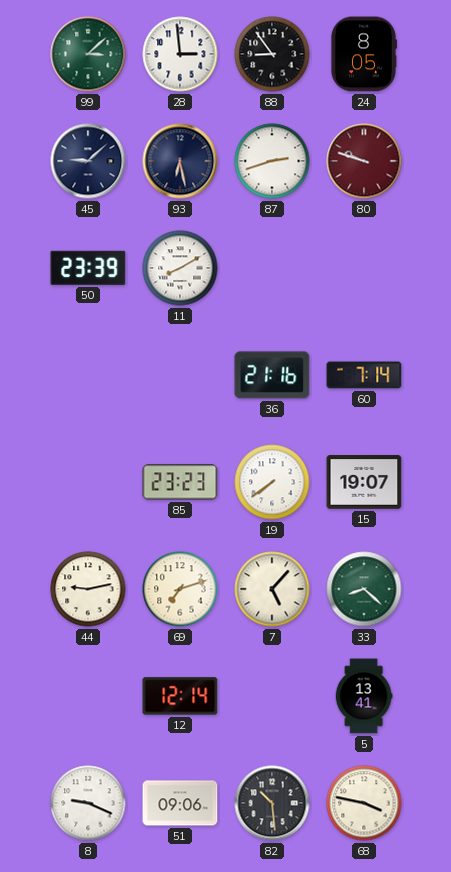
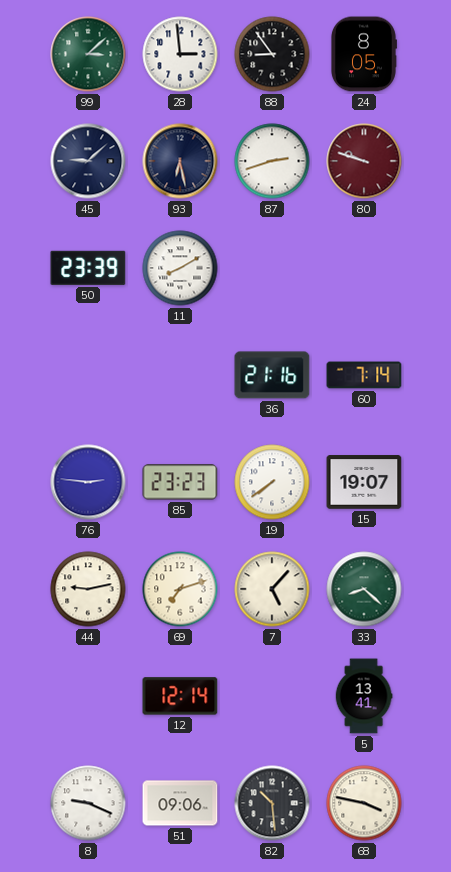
76: none -> 2:46 (88, 482)
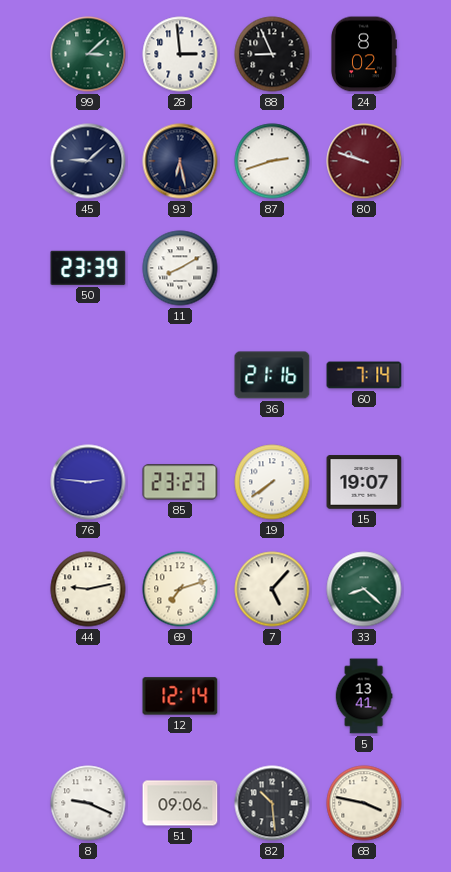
88: 8:54 -> 8:56 (272, 54)
24: 8:05 -> 8:02 (363, 54)
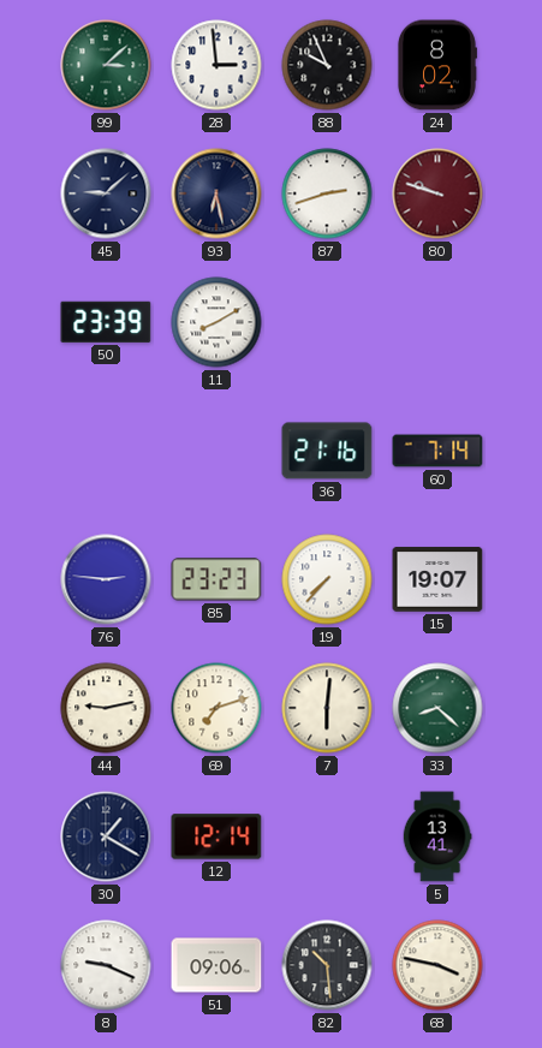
88: 8:56 -> 9:56 (327, 65)
19: 7:39 -> 7:37 (327, 579)
7: 5:07 -> 6:01 (327, 708)
30: none -> 1:20 (106, 836)
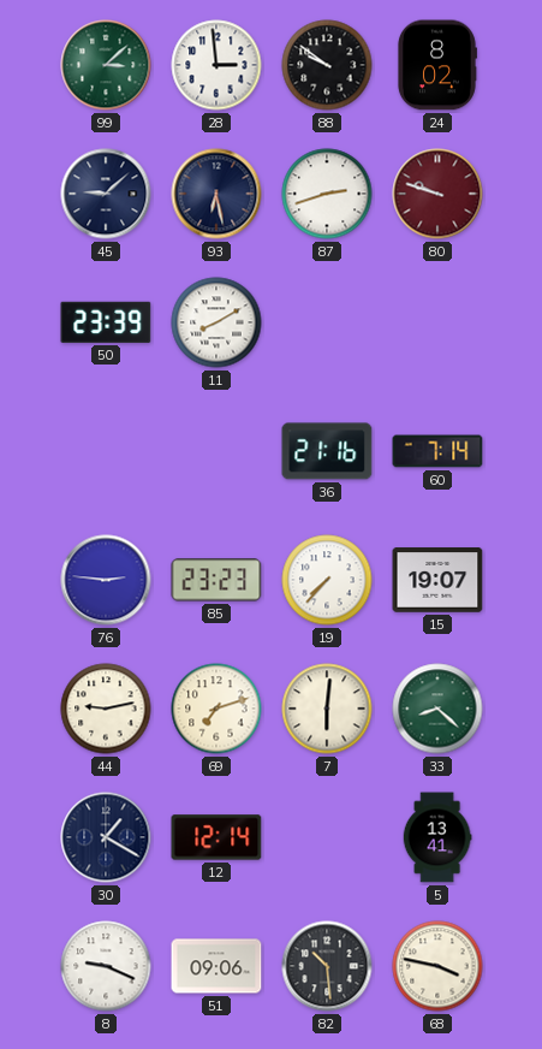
88: 9:56 -> 9:51 (327, 65)
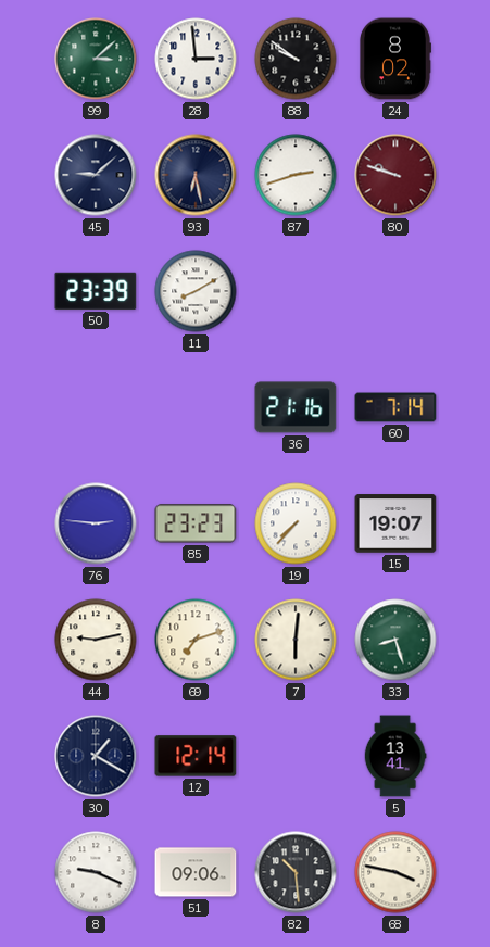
33: 8:22 -> 8:27 (395, 640)
